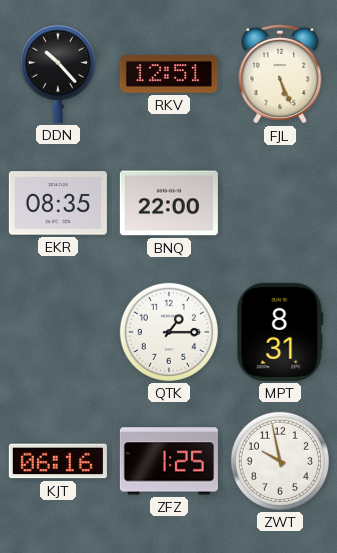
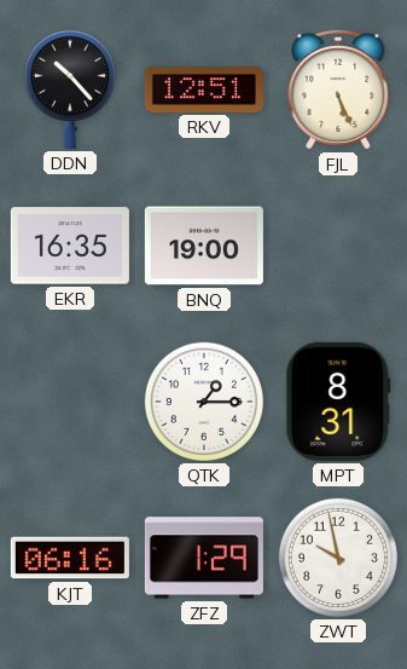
EKR: 08:35 -> 16:35 (70, 246)
BNQ: 22:00 -> 19:00 (204, 246)
ZFZ: 1:25 -> 1:29 (204, 558)
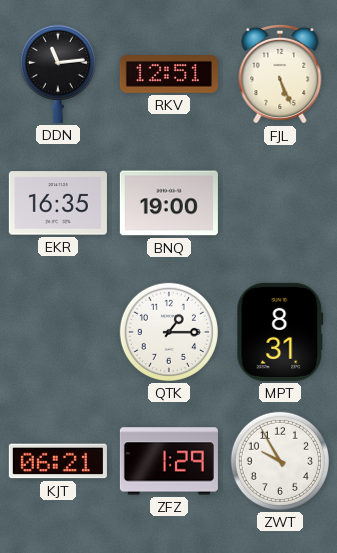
DDN: 10:23 -> 11:14 (58, 74)
KJT: 06:16 -> 06:21 (58, 461)
ZWT: 9:58 -> 9:55 (280, 461)
